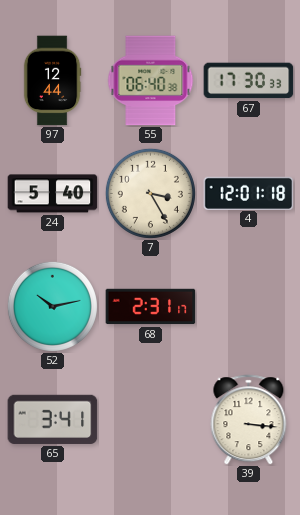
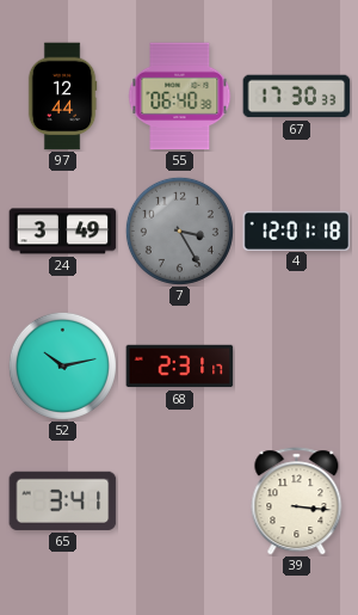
24: 5:40 -> 3:49 (63, 232)
7 dial: cream -> grey (179, 230)
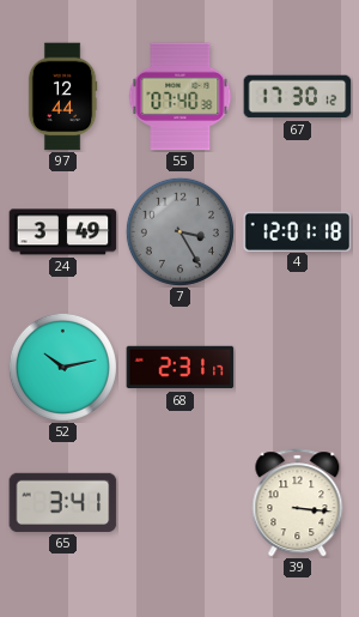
55: 06:40 -> 07:40 (181, 97)
67: 17:30:33 -> 17:30:12 (298, 97)
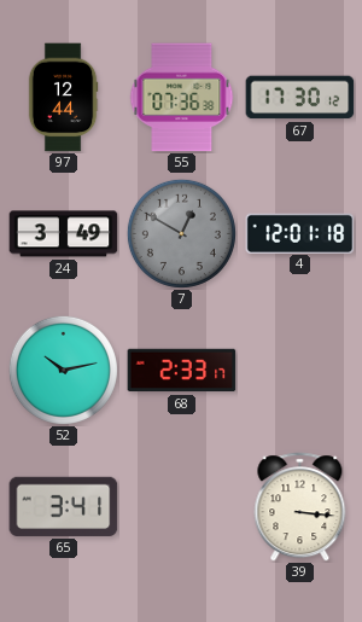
55: 07:40 -> 07:36 (182, 98)
7: 3:25 -> 12:50 (181, 233)
68: 2:31 -> 2:33 (182, 371)
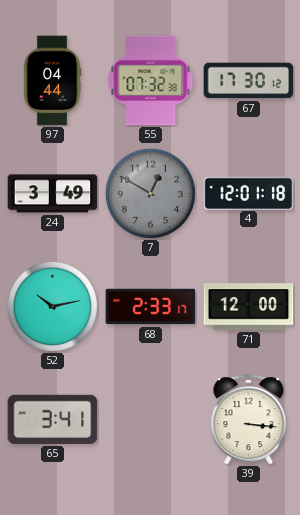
97: 12:44 -> 04:44 (52, 81)
55: 07:36 -> 07:32 (151, 81)
71: none -> 12:00 (249, 307)
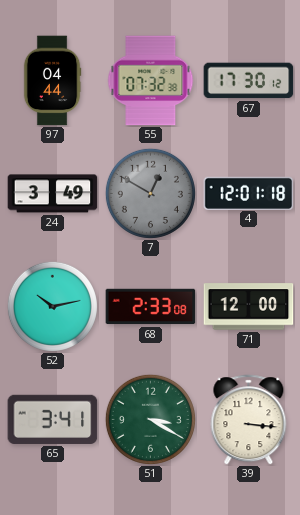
68: 2:33:17 -> 2:33:08 (151, 307)
51: none -> 3:20 (150, 419)
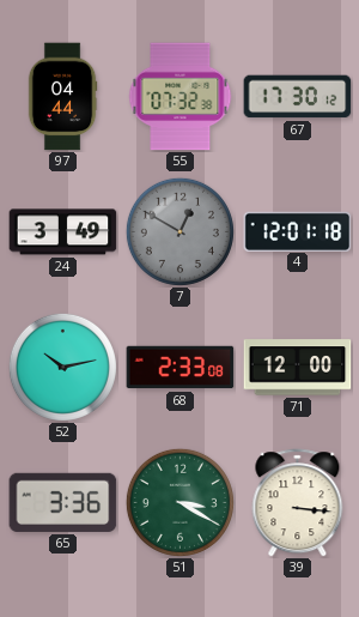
65: 3:41 -> 3:36 (63, 502)
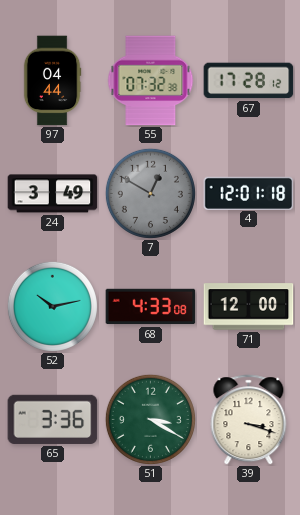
67: 17:30 -> 17:28 (249, 81)
68: 2:33 -> 4:33 (151, 307)
39: 3:16 -> 3:18 (249, 420)
